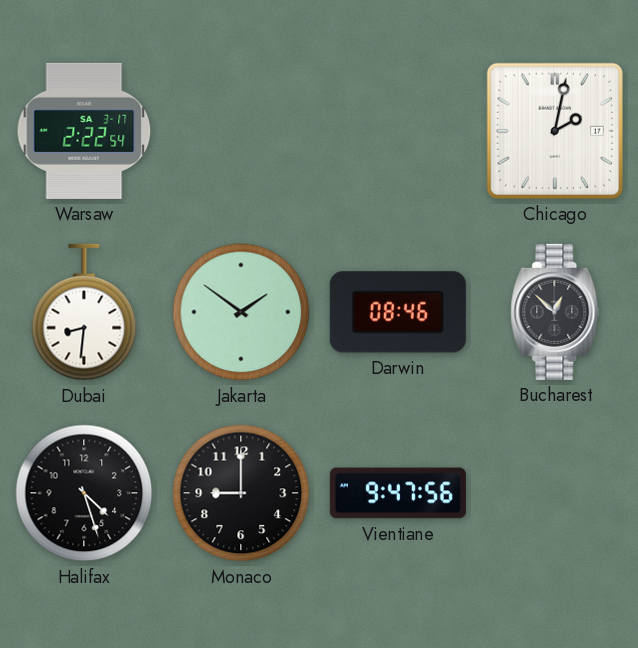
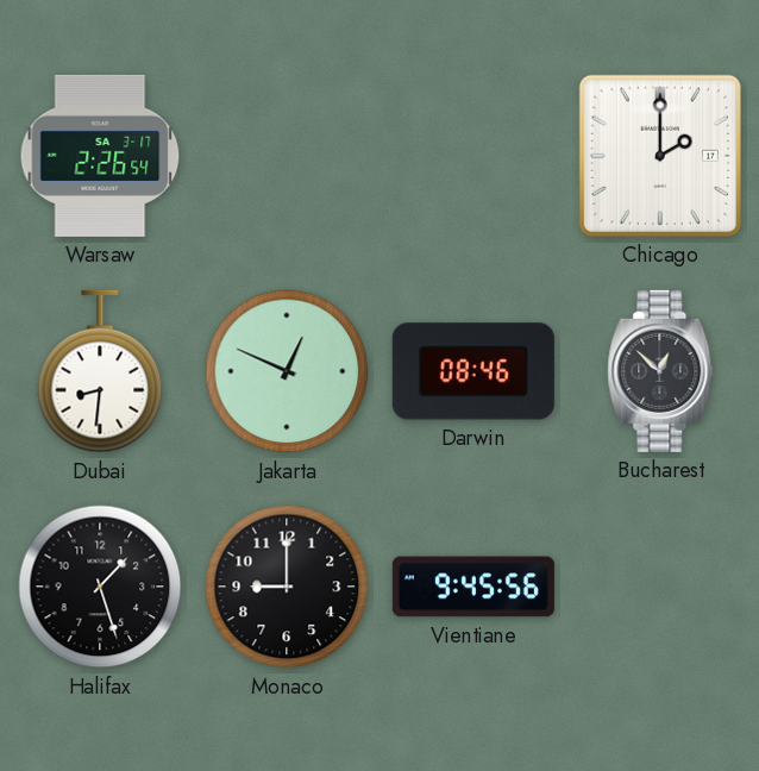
Warsaw: 2:22 -> 2:26 (100, 156)
Chicago: 2:02 -> 2:00 (660, 156)
Jakarta: 1:51 -> 12:49 (287, 371)
Halifax: 4:27 -> 1:27 (100, 587)
Vientiane: 9:47 -> 9:45 (473, 587)
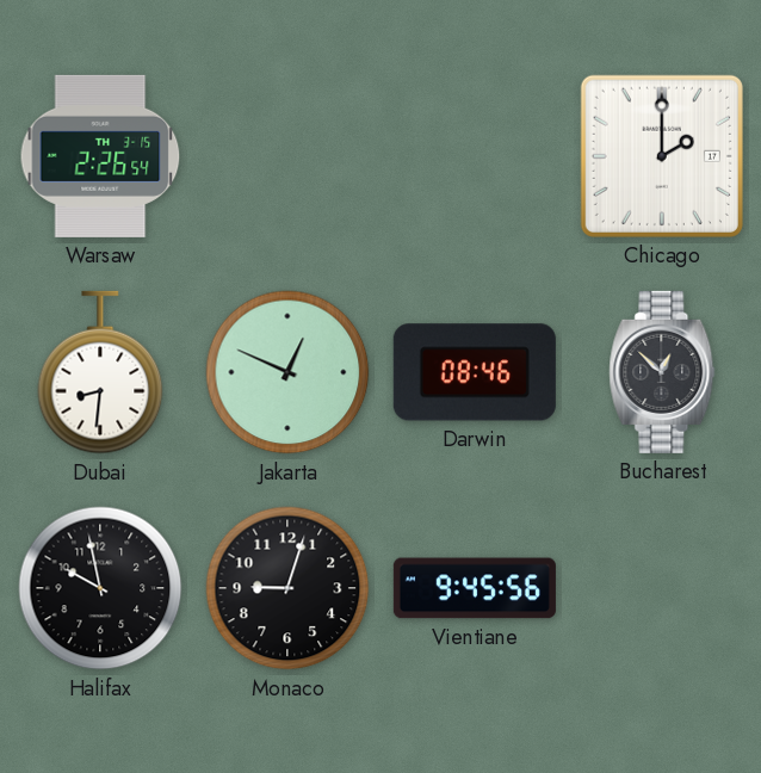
Warsaw date: SA 3-17 -> TH 3-15 (100, 156)
Halifax: 1:27 -> 9:58 (100, 588)
Monaco: 9:00 -> 9:03 (287, 588)
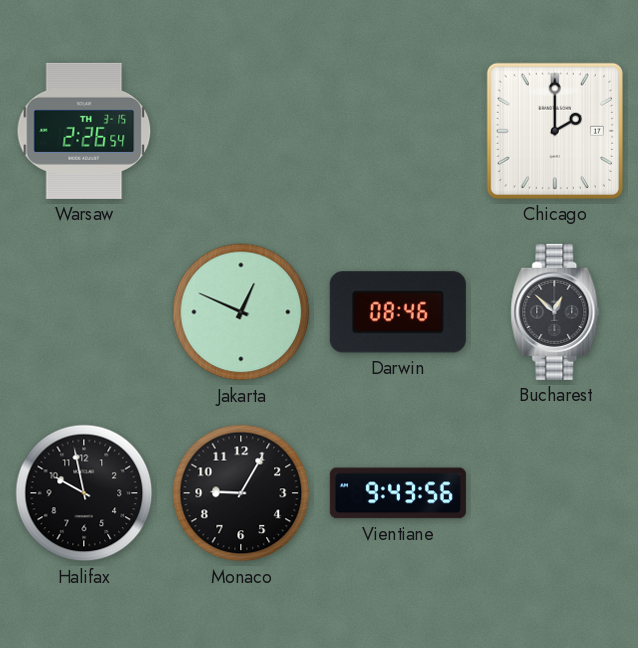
Dubai: 8:31 -> none (100, 372)
Monaco: 9:03 -> 9:05 (241, 493)
Vientiane: 9:45 -> 9:43 (398, 493)
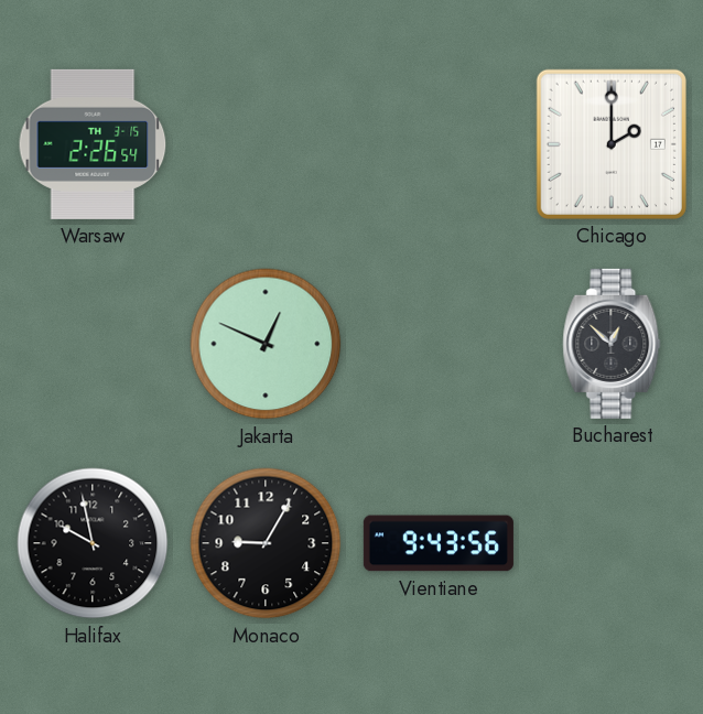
Darwin: 08:46 -> none (398, 312)
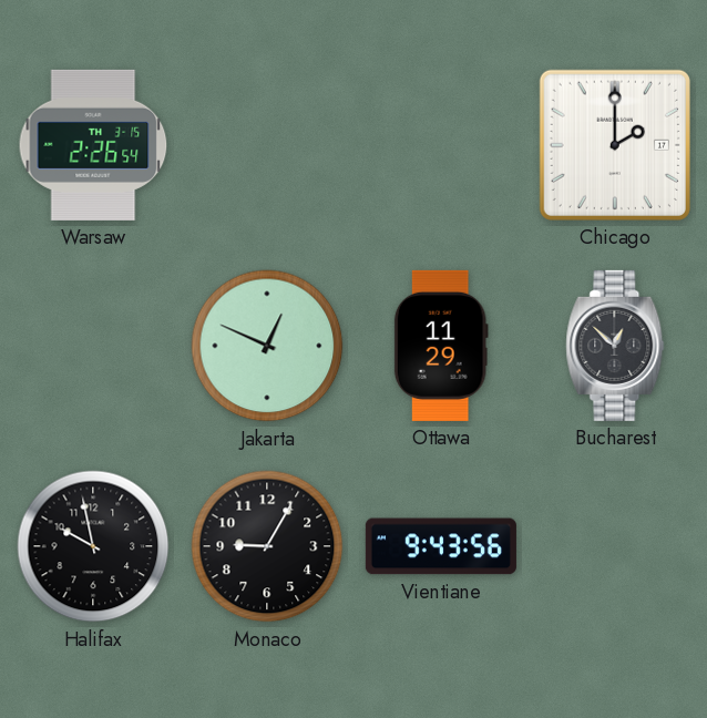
Ottawa: none -> 11:29 (441, 346)
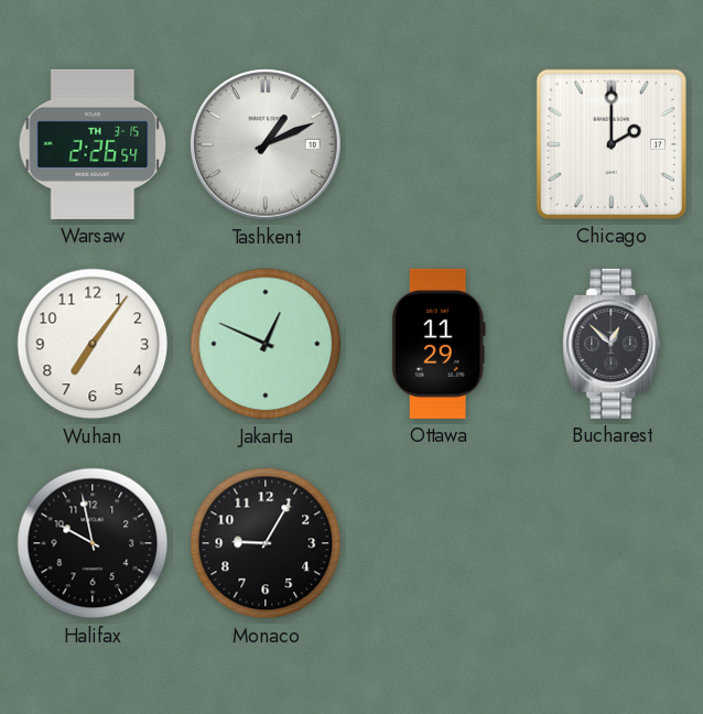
Tashkent: none -> 1:11 (266, 144)
Wuhan: none -> 7:06 (93, 344)
Vientiane: 9:43 -> none (441, 546)
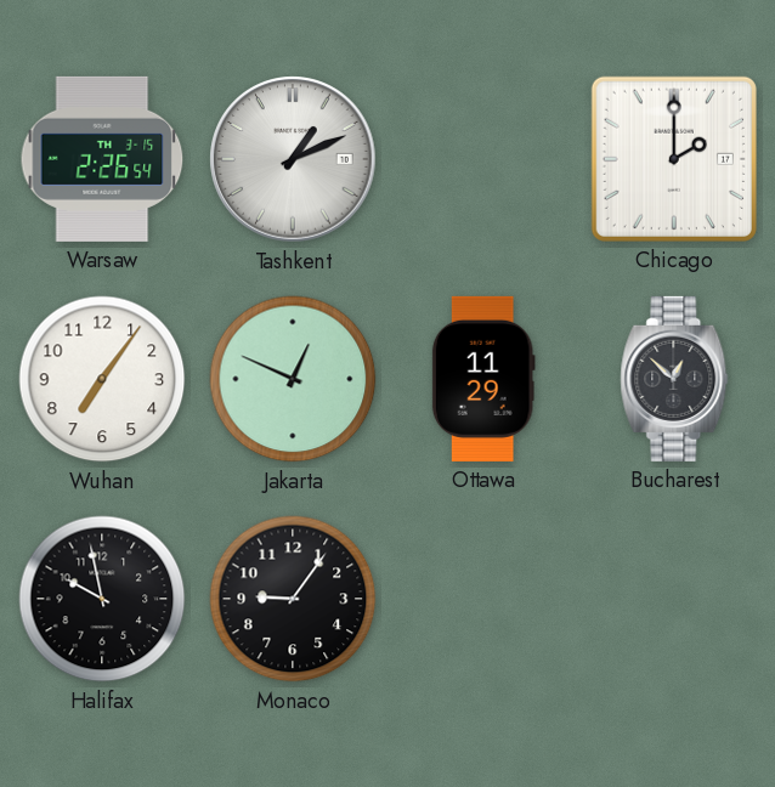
Monaco: 9:05 -> 9:06 (293, 599)
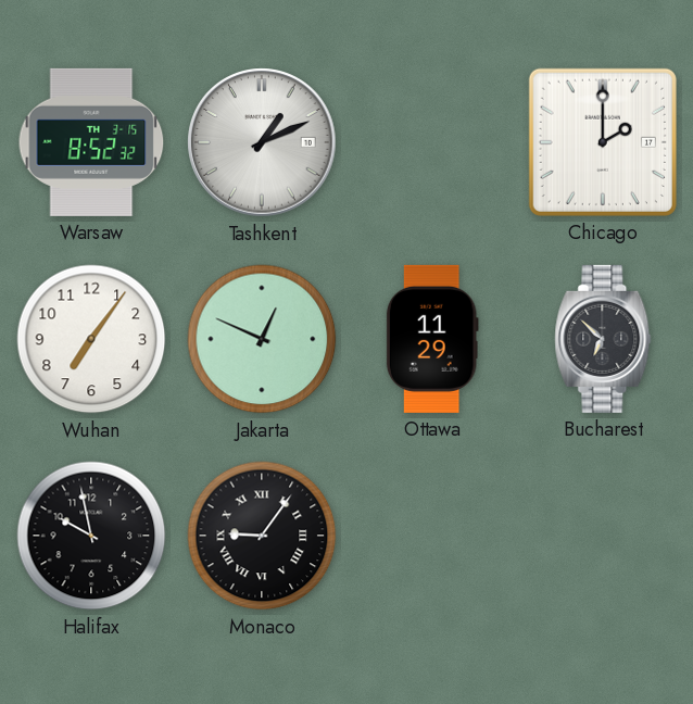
Warsaw: 2:26 -> 8:52 (91, 142)
Bucharest: 12:52 -> 6:52 (603, 339)
Monaco numerals: Arabic -> Roman (262, 536)
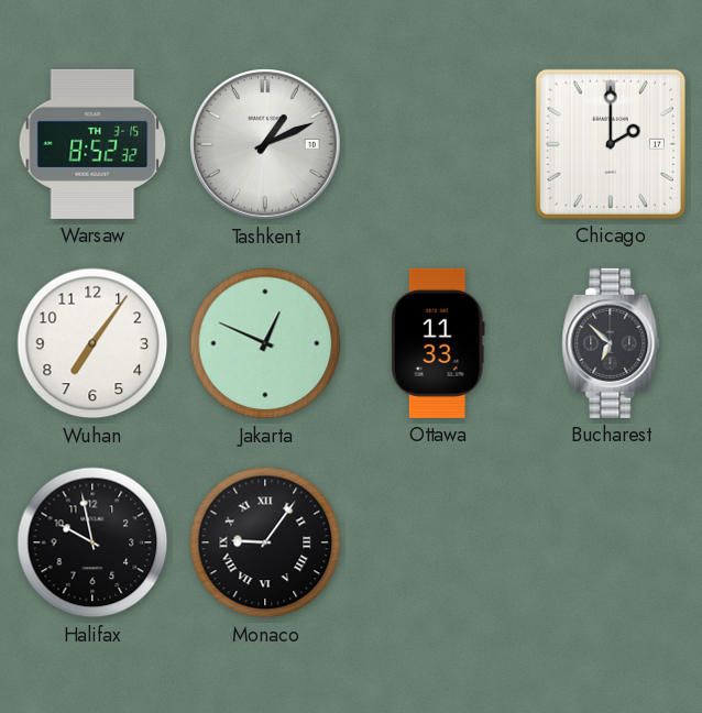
Ottawa: 11:29 -> 11:33 (438, 343)
